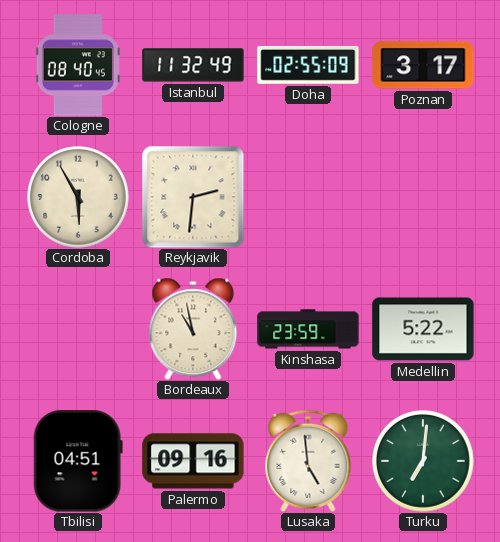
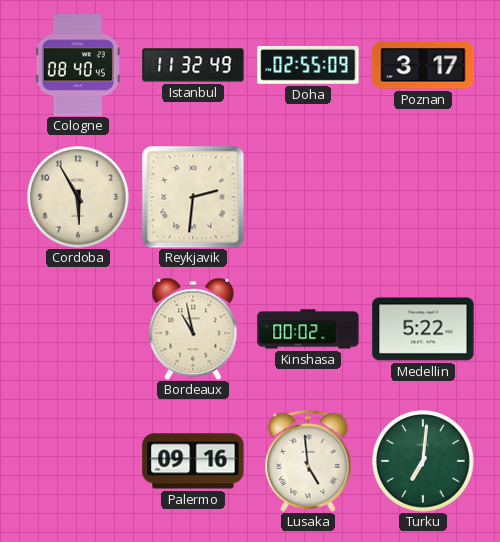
Kinshasa: 23:59 -> 00:02 (308, 329)
Tbilisi: 04:51 -> none (78, 461)
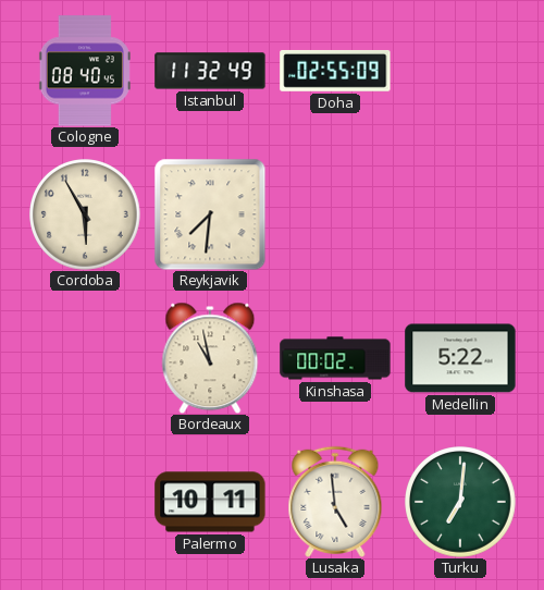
Poznan: 3:17 -> none (423, 65)
Reykjavik: 2:31 -> 7:31 (210, 214)
Palermo: 09:16 -> 10:11 (210, 502)
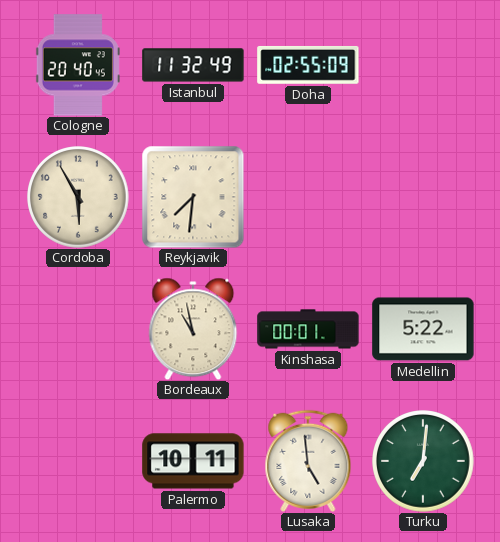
Cologne: 08:40 -> 20:40 (78, 65)
Kinshasa: 00:02 -> 00:01 (308, 329)
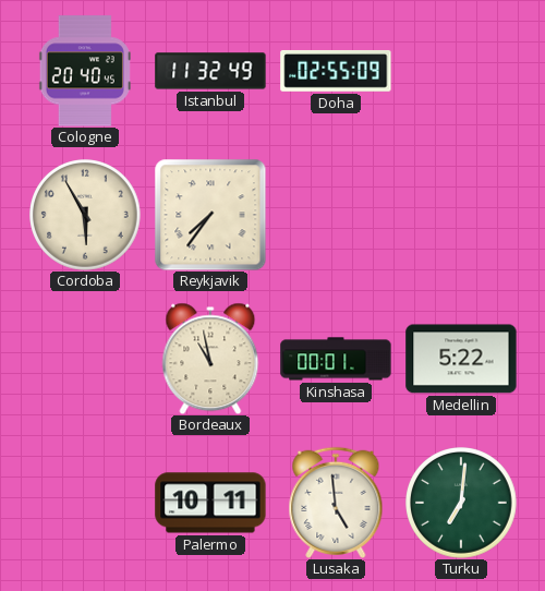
Reykjavik: 7:31 -> 7:36 (210, 215)
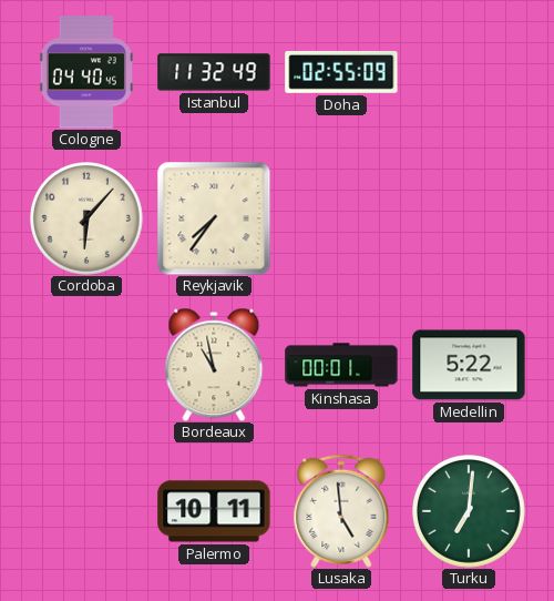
Cologne: 20:40 -> 04:40 (86, 72)
Cordoba: 5:55 -> 6:07 (88, 220)
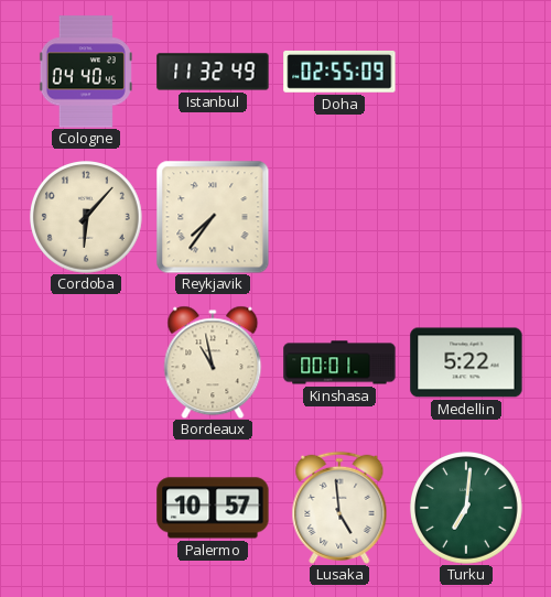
Palermo: 10:11 -> 10:57 (213, 508)
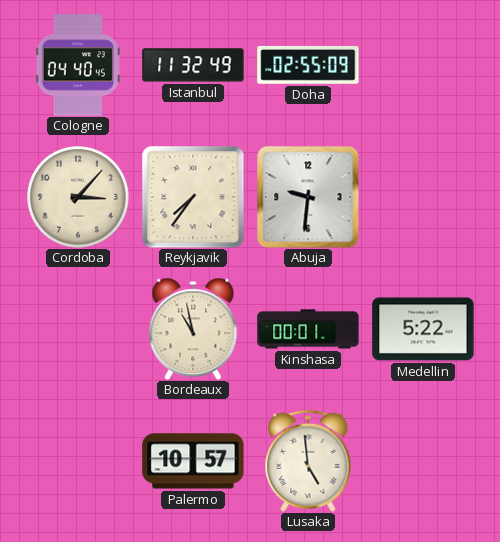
Cordoba: 6:07 -> 3:07 (79, 198)
Abuja: none -> 9:31 (308, 197)
Turku: 7:01 -> none (467, 509)
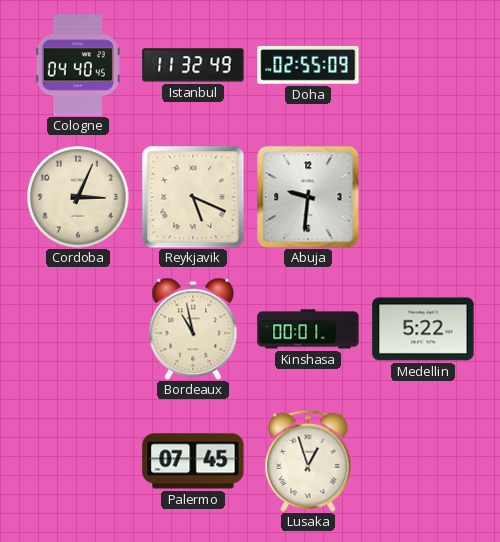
Cordoba: 3:07 -> 3:04 (79, 198)
Reykjavik: 7:36 -> 5:19 (193, 197)
Palermo: 10:57 -> 07:45 (193, 461)
Lusaka: 4:59 -> 12:57 (308, 461)
